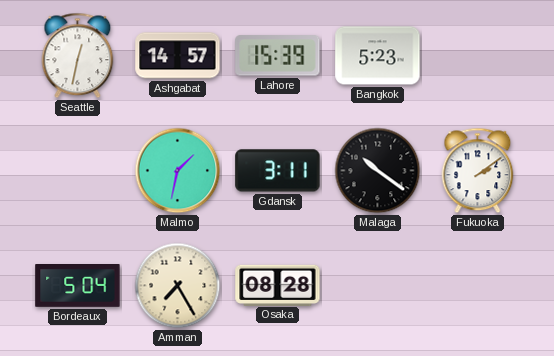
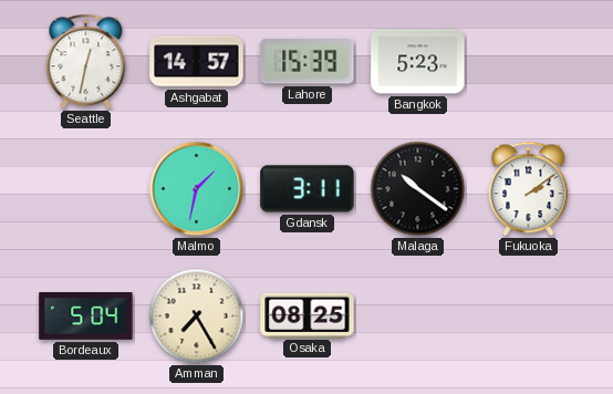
Osaka: 08:28 -> 08:25 (308, 315)
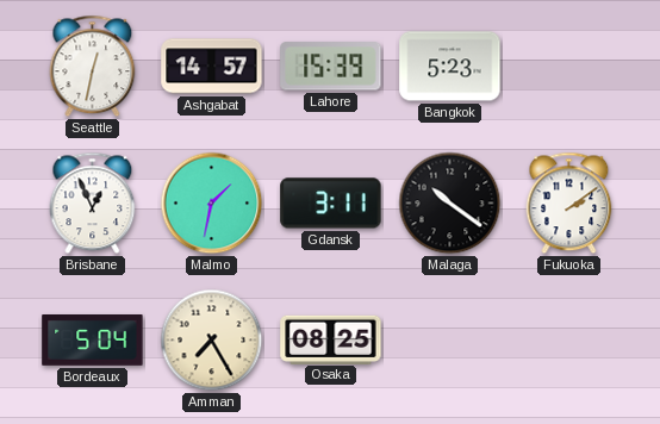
Brisbane: none -> 12:56 (93, 204)
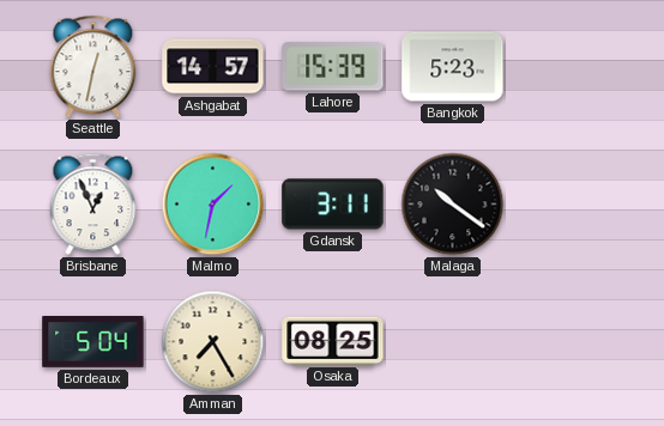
Fukuoka: 2:09 -> none (569, 204)
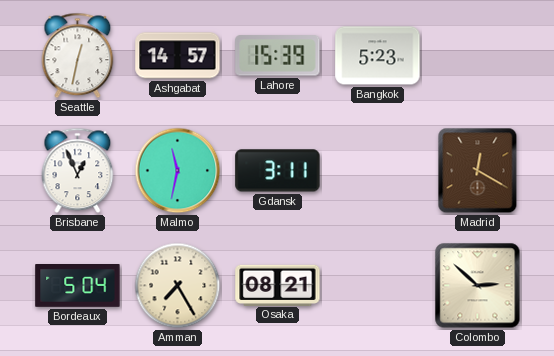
Malmo: 1:32 -> 11:32 (178, 171)
Malaga: 10:21 -> none (453, 205)
Madrid: none -> 12:20 (478, 171)
Osaka: 08:25 -> 08:21 (278, 285)
Colombo: none -> 2:52 (478, 286)
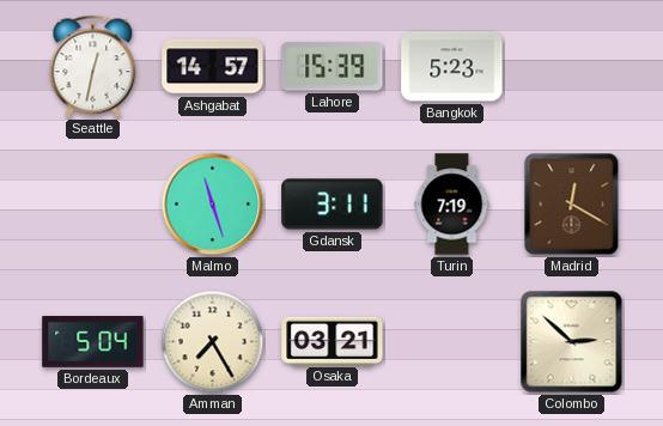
Brisbane: 12:56 -> none (78, 171)
Malmo: 11:32 -> 11:27 (213, 205)
Turin: none -> 7:19 (452, 205)
Osaka: 08:21 -> 03:21 (333, 341)
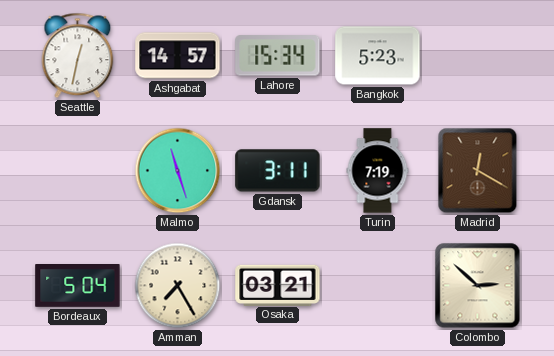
Lahore: 15:39 -> 15:34 (278, 56)
